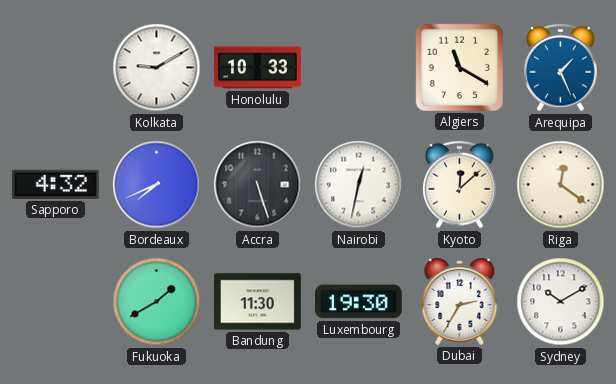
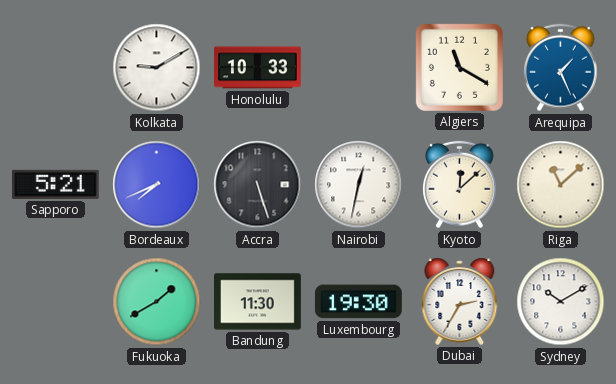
Sapporo: 4:32 -> 5:21 (55, 184)
Riga: 12:21 -> 11:08 (561, 185)
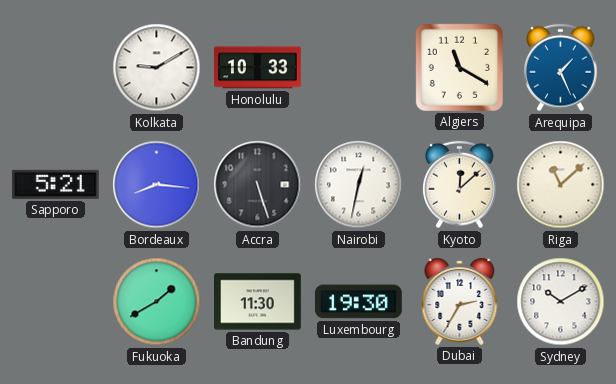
Bordeaux: 7:41 -> 8:16 (157, 185)
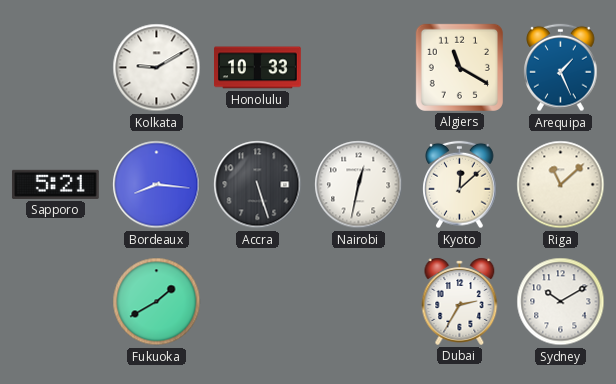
Bandung: 11:30 -> none (258, 302)
Luxembourg: 19:30 -> none (358, 302)
